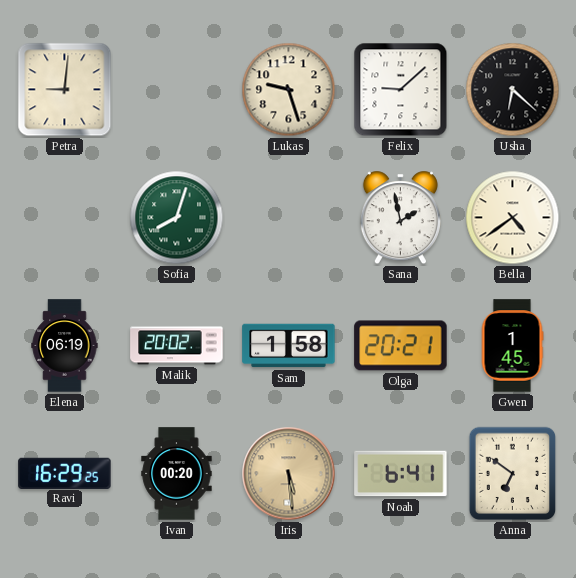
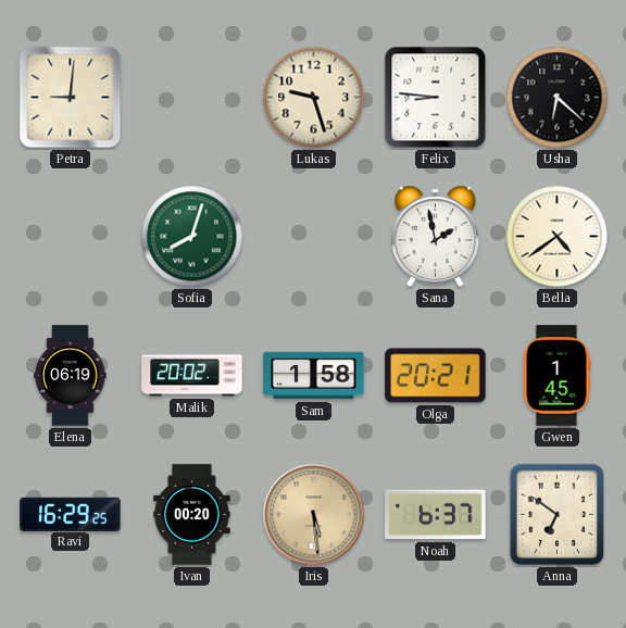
Felix: 9:08 -> 8:46 (436, 98)
Noah: 6:41 -> 6:37 (436, 515)
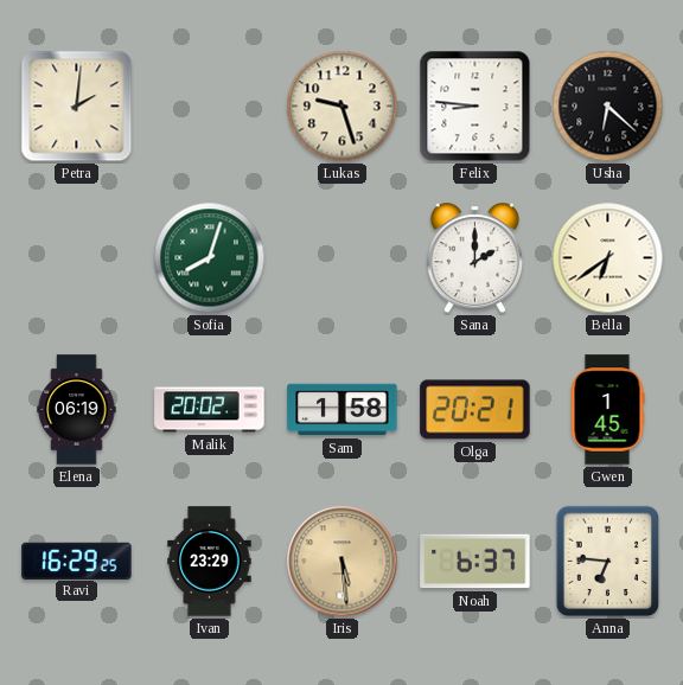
Petra: 9:01 -> 2:01 (77, 107)
Sana: 1:58 -> 2:00 (474, 258)
Bella: 4:39 -> 6:39 (608, 258)
Ivan: 00:20 -> 23:29 (210, 562)
Anna: 6:51 -> 6:46 (608, 562)
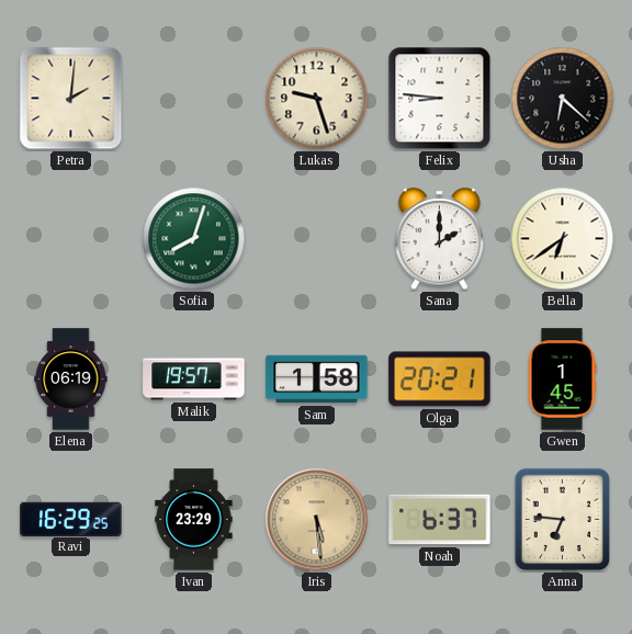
Malik: 20:02 -> 19:57 (194, 380)
